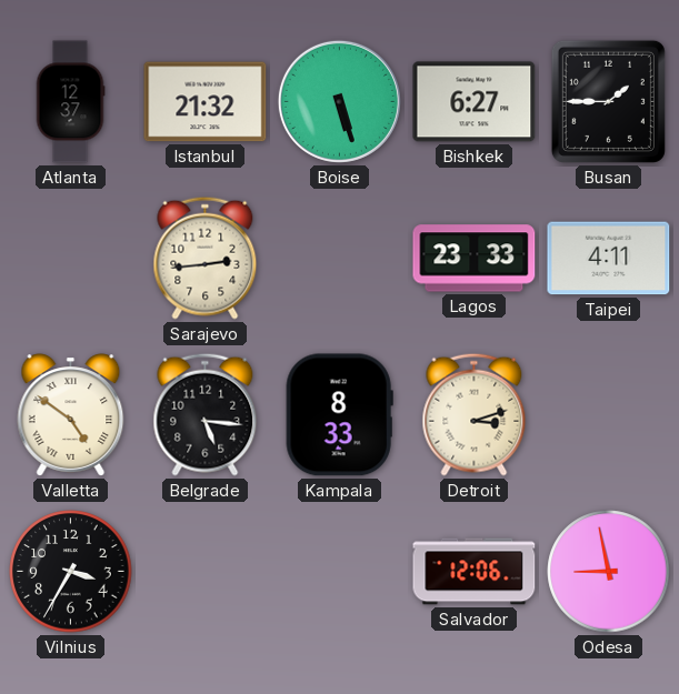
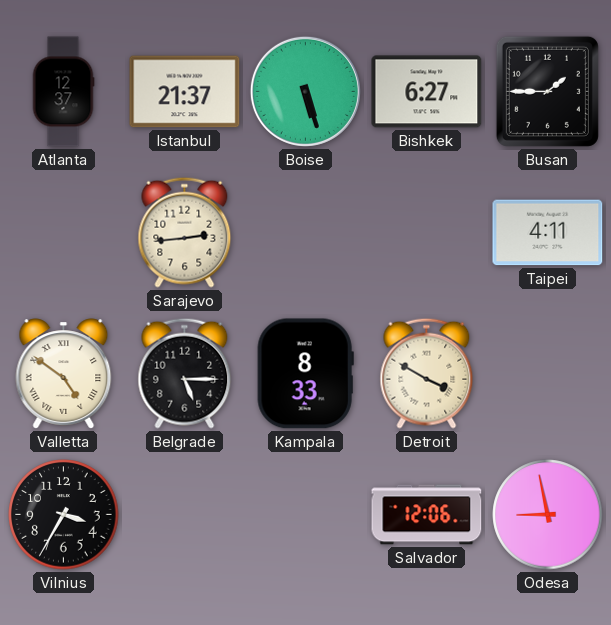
Istanbul: 21:32 -> 21:37 (185, 92)
Lagos: 23:33 -> none (475, 259)
Belgrade: 5:16 -> 5:15 (185, 373)
Detroit: 3:12 -> 3:50 (427, 373)
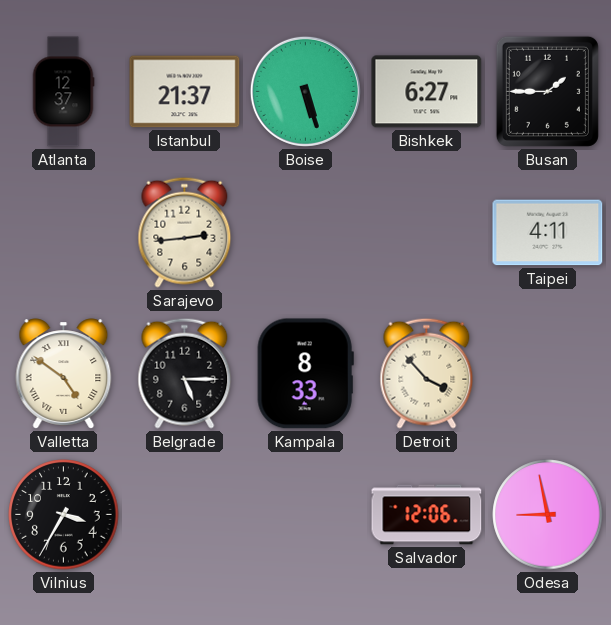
Detroit: 3:50 -> 3:53 (427, 373)
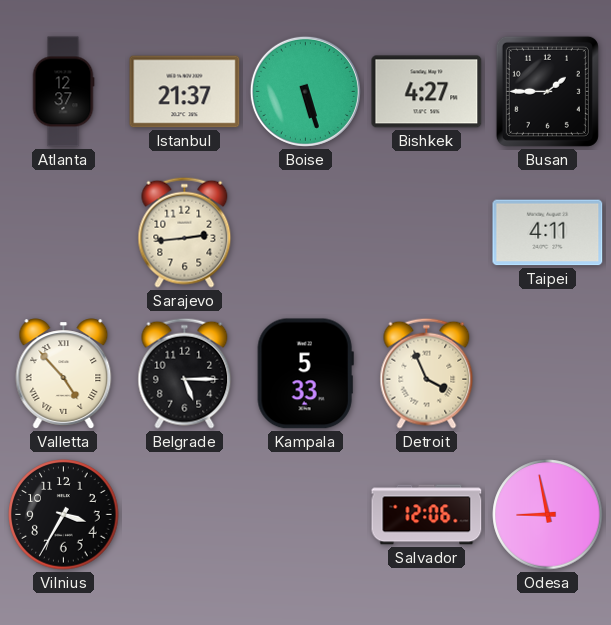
Bishkek: 6:27 -> 4:27 (427, 92)
Valletta: 4:51 -> 4:53 (64, 374)
Kampala: 8:33 -> 5:33 (305, 374)
Detroit: 3:53 -> 3:56 (427, 373)
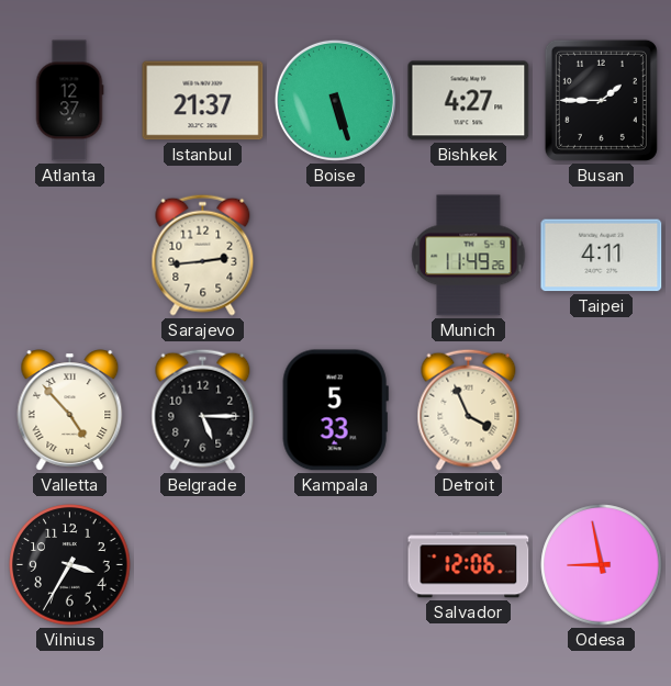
Munich: none -> 11:49 (469, 256)
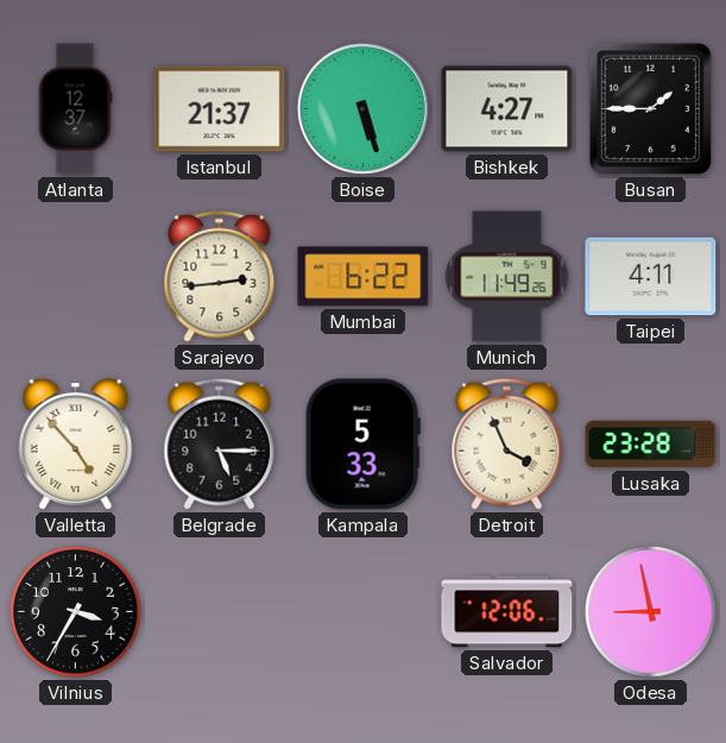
Mumbai: none -> 6:22 (364, 277)
Lusaka: none -> 23:28 (651, 445)
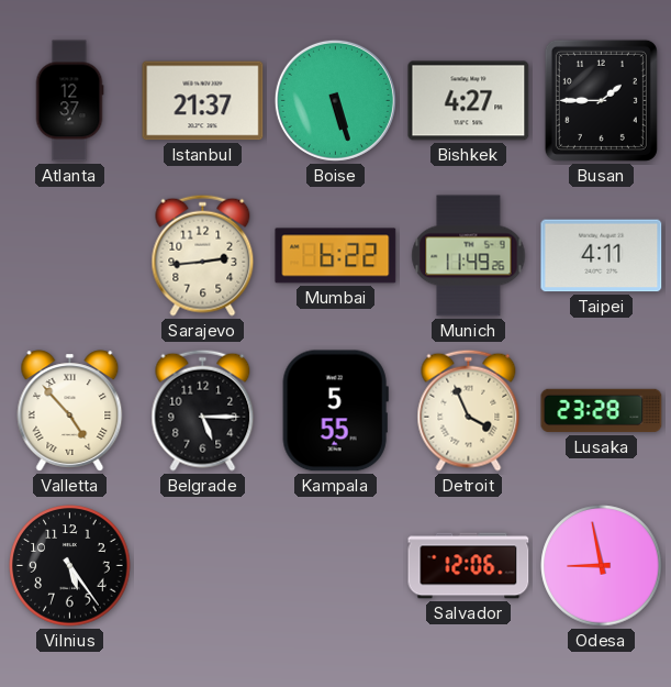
Kampala: 5:33 -> 5:55 (335, 411)
Vilnius: 3:35 -> 5:24 (70, 566)
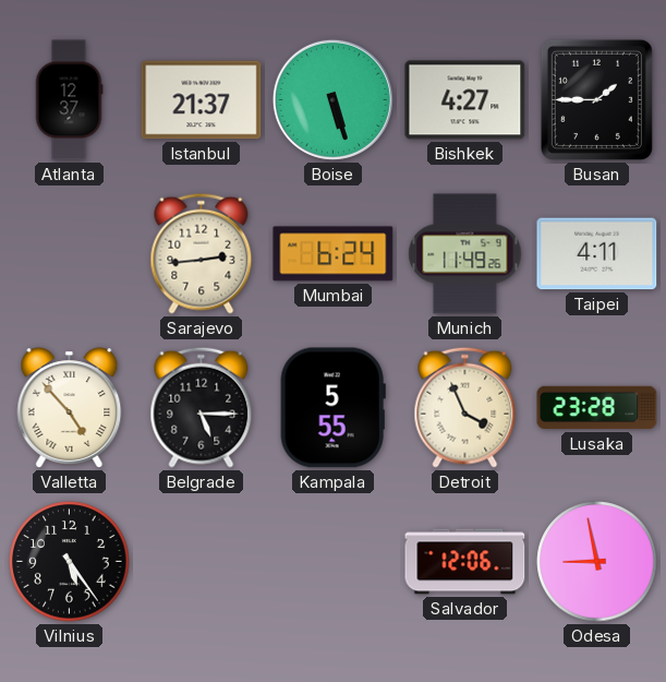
Mumbai: 6:22 -> 6:24 (334, 254)
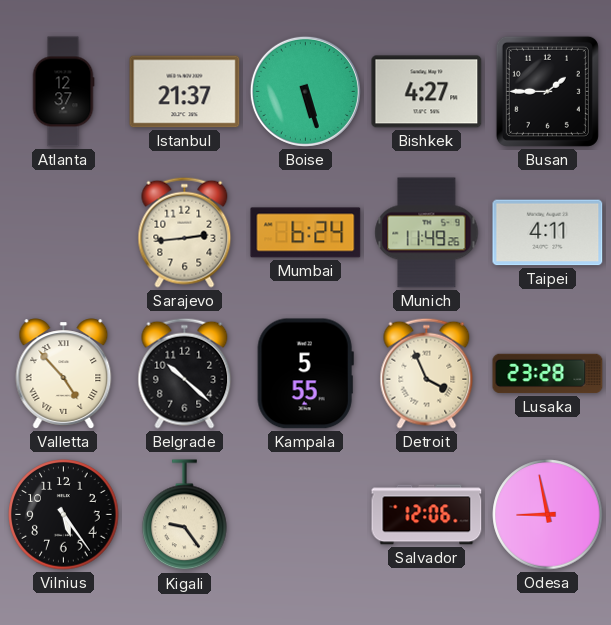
Belgrade: 5:15 -> 10:22 (185, 373)
Kigali: none -> 9:24 (185, 515)
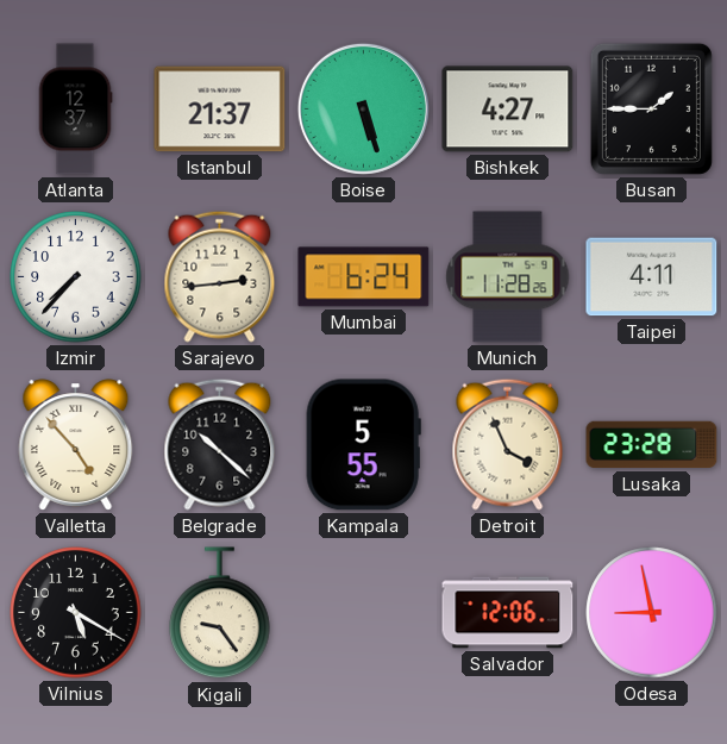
Izmir: none -> 7:37 (76, 277)
Munich: 11:49 -> 11:28 (508, 277)
Vilnius: 5:24 -> 5:20 (76, 613)
